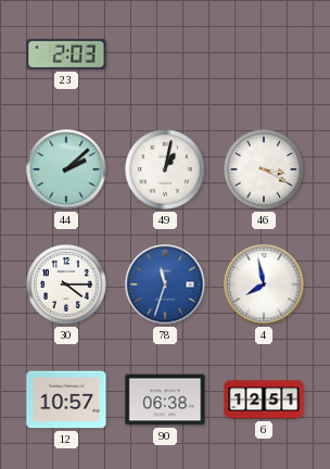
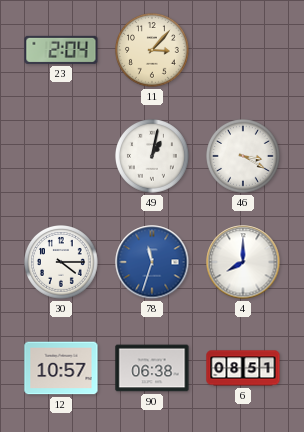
23: 2:03 -> 2:04 (61, 50)
11: none -> 3:07 (153, 51)
44: 2:08 -> none (66, 169)
4: 7:58 -> 8:00 (243, 262)
6: 12:51 -> 08:51 (243, 368)
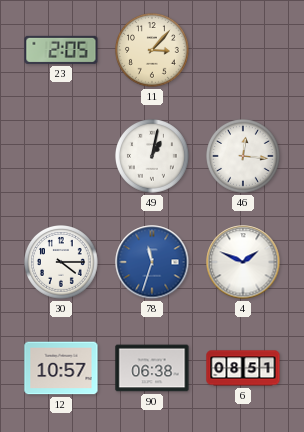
23: 2:04 -> 2:05 (61, 50)
46: 3:20 -> 12:16 (244, 157)
4: 8:00 -> 1:49 (243, 262)
